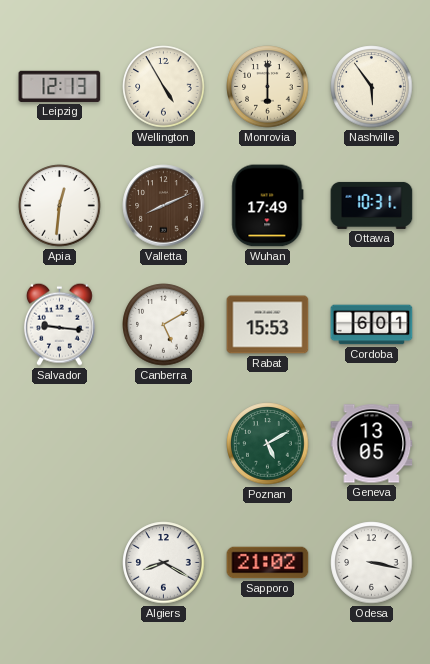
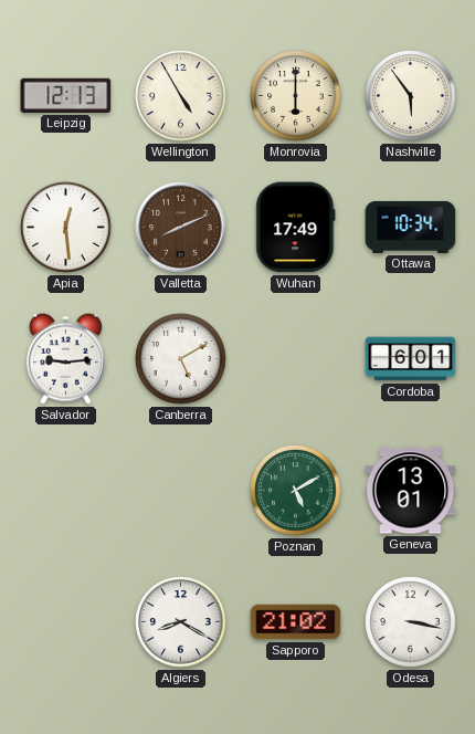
Apia: 12:31 -> 12:29 (66, 228)
Ottawa: 10:31 -> 10:34 (411, 227)
Salvador: 9:16 -> 9:14 (65, 358)
Rabat: 15:53 -> none (268, 325)
Geneva: 13:05 -> 13:01 (411, 491)
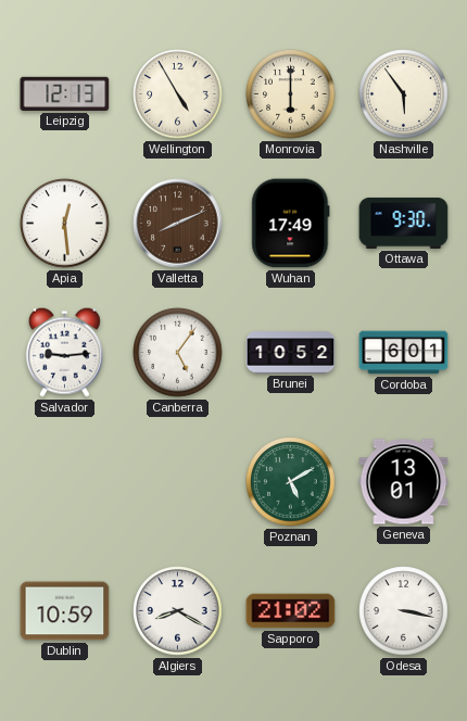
Ottawa: 10:34 -> 9:30 (404, 223)
Canberra: 5:10 -> 5:06 (178, 353)
Brunei: none -> 10:52 (291, 353)
Dublin: none -> 10:59 (65, 611)
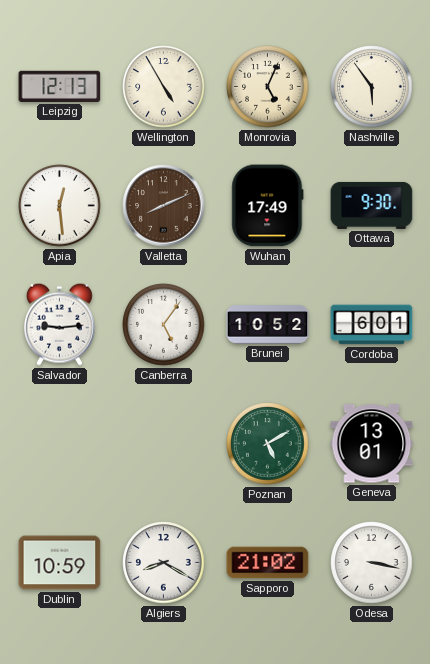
Monrovia: 6:00 -> 5:04 (268, 87)
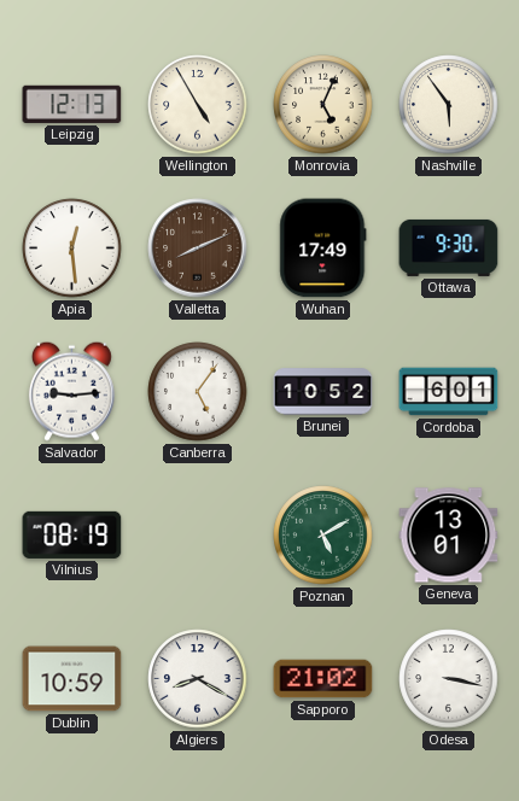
Vilnius: none -> 08:19 (72, 534)
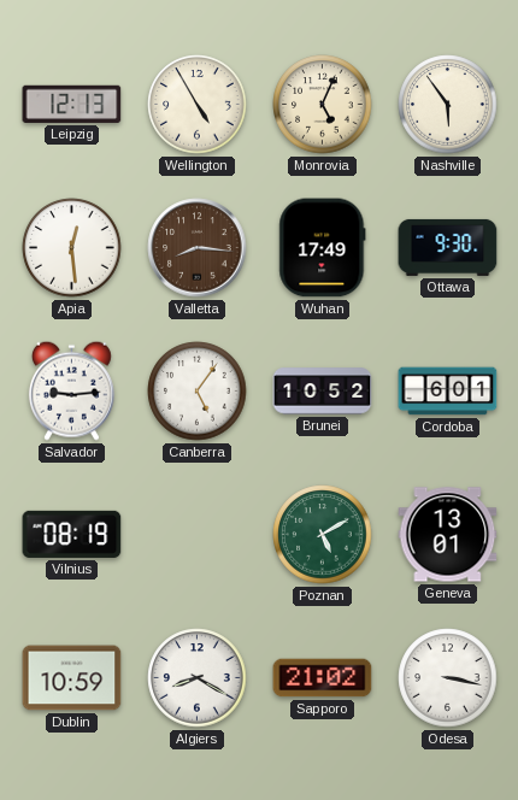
Valletta: 8:11 -> 8:16 (198, 248)
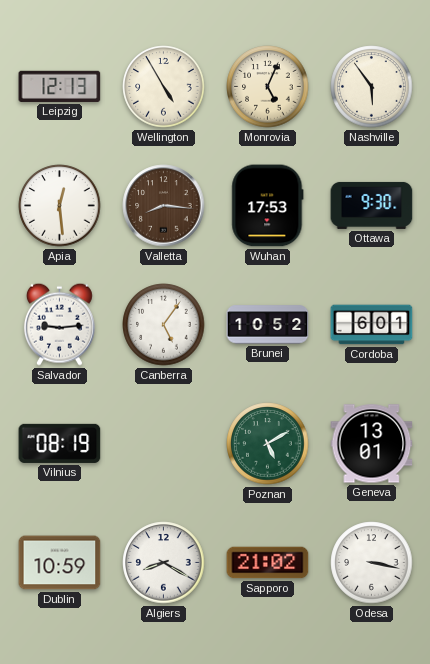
Wuhan: 17:49 -> 17:53 (268, 206)
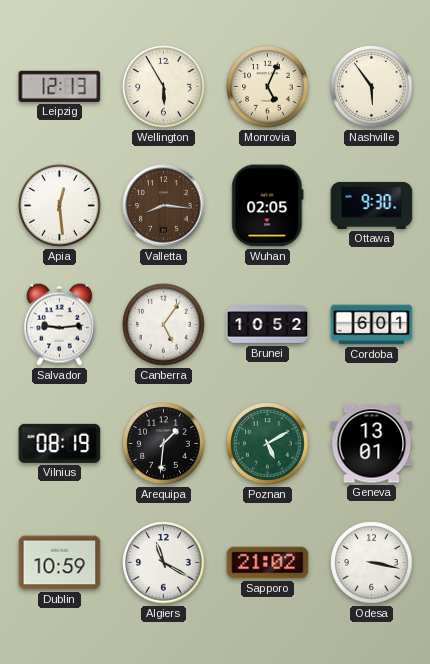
Wellington: 4:55 -> 5:55 (164, 87)
Wuhan: 17:53 -> 02:05 (268, 206)
Arequipa: none -> 1:31 (164, 444)
Algiers: 8:20 -> 11:20 (164, 563)
